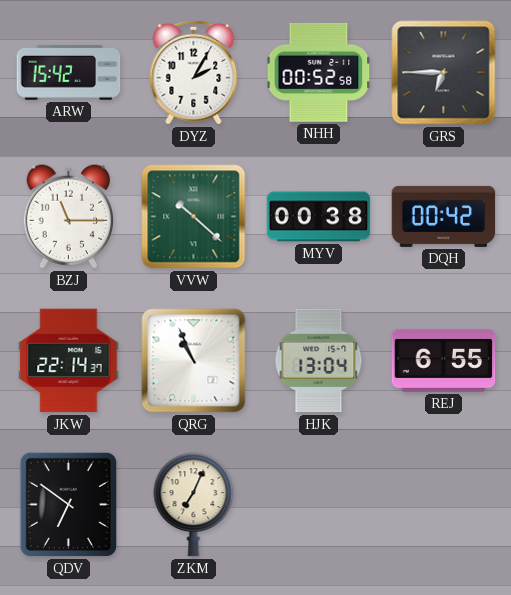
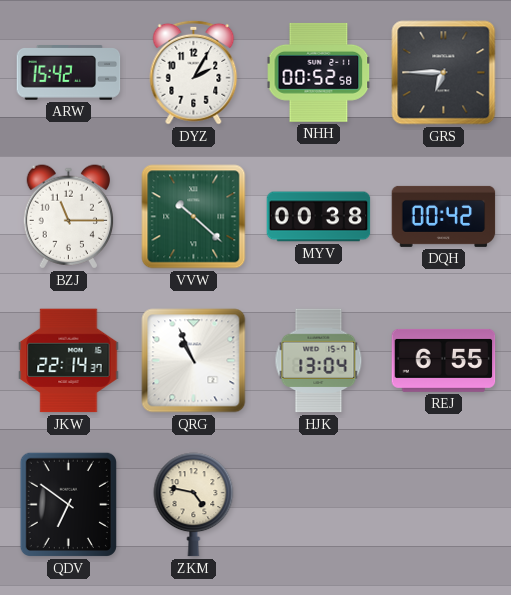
ZKM: 7:04 -> 4:47 (194, 505)
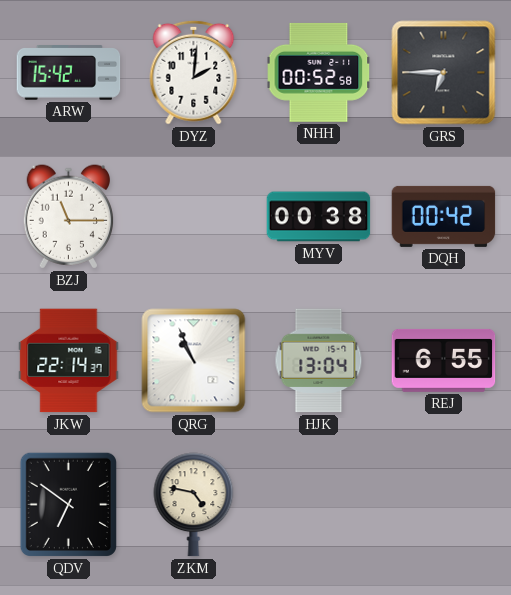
DYZ: 2:05 -> 2:01 (194, 72)
VVW: 10:22 -> none (194, 217)
